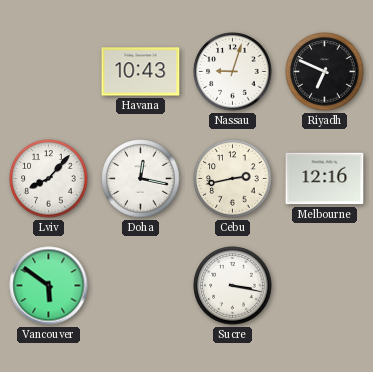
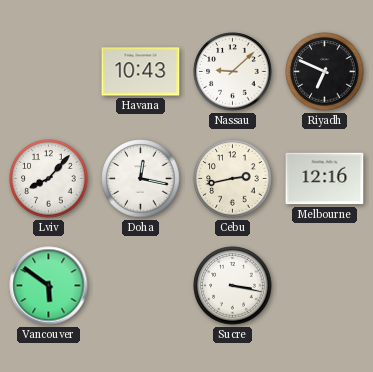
Nassau: 9:03 -> 9:08 (233, 72)
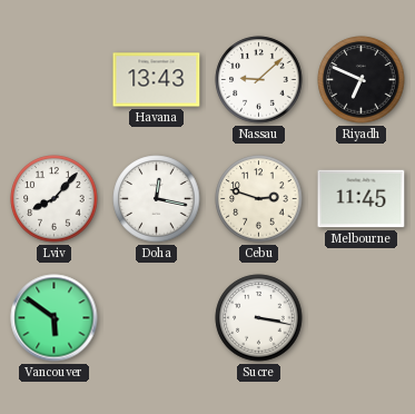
Havana: 10:43 -> 13:43 (157, 80)
Cebu: 2:43 -> 2:48 (259, 199)
Melbourne: 12:16 -> 11:45 (362, 199)
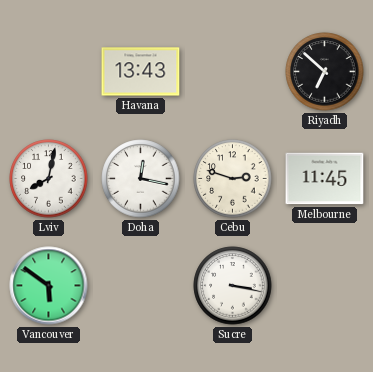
Nassau: 9:08 -> none (259, 80)
Riyadh: 6:49 -> 6:52 (325, 72)
Lviv: 8:07 -> 8:02 (49, 179)
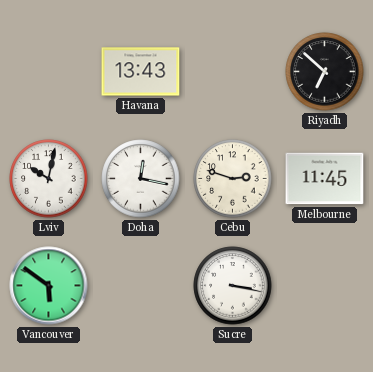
Lviv: 8:02 -> 10:02 (49, 179)
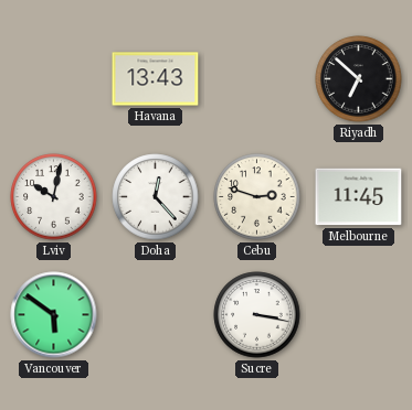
Doha: 12:17 -> 12:23 (156, 197)
